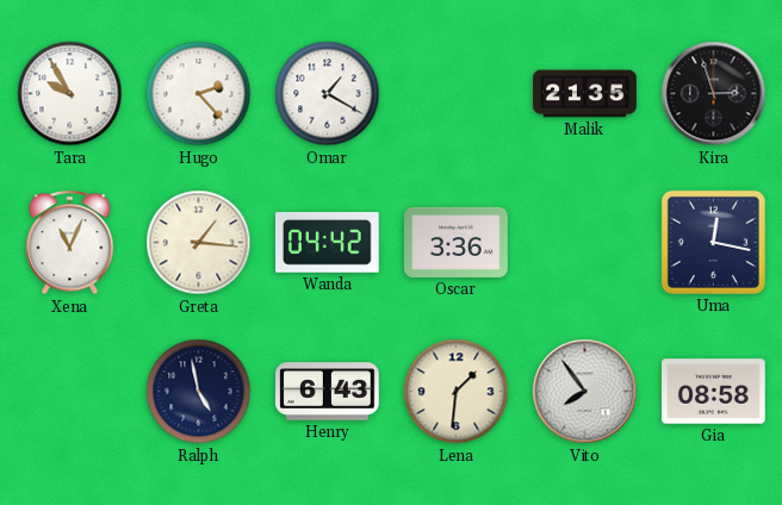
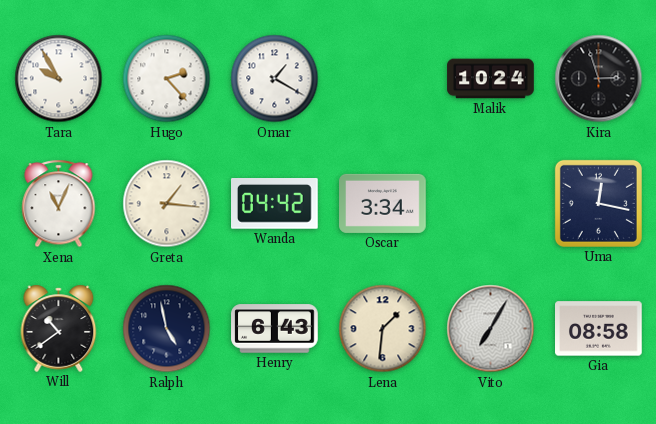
Malik: 21:35 -> 10:24 (491, 79)
Oscar: 3:36 -> 3:34 (383, 203)
Will: none -> 10:39 (59, 328)
Vito: 7:54 -> 7:05 (491, 329)
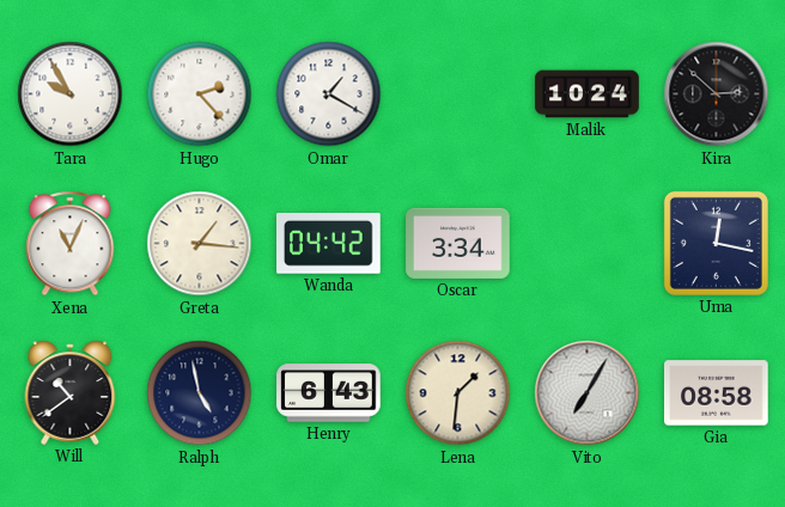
Kira: 2:57 -> 2:52 (717, 94)
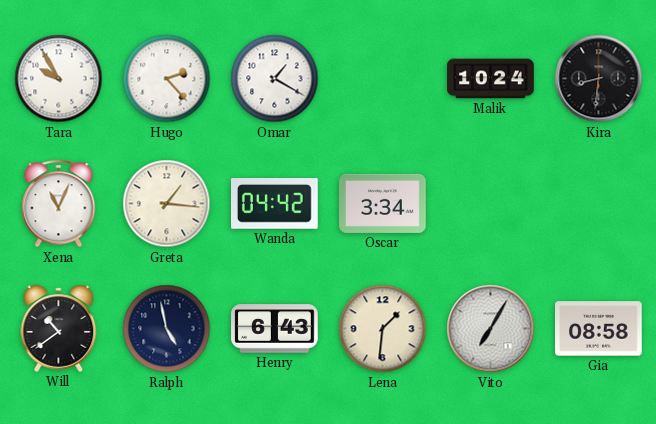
Kira: 2:52 -> 8:31 (599, 79)
Uma: 12:17 -> none (716, 243)
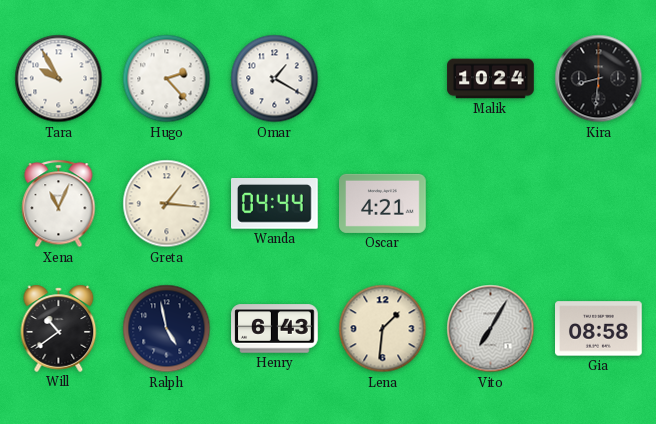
Wanda: 04:42 -> 04:44 (275, 204)
Oscar: 3:34 -> 4:21 (383, 203)
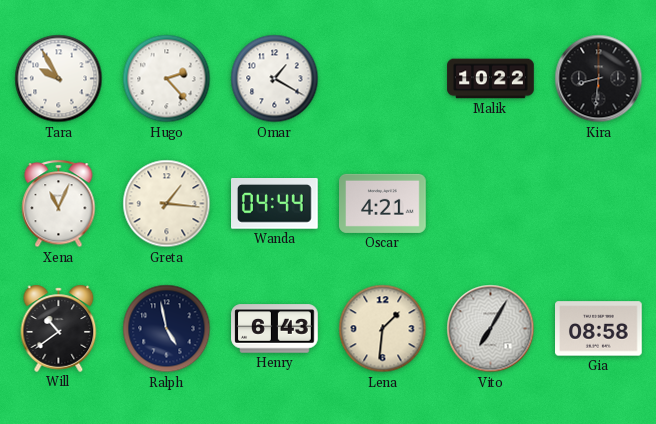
Malik: 10:24 -> 10:22 (491, 79)
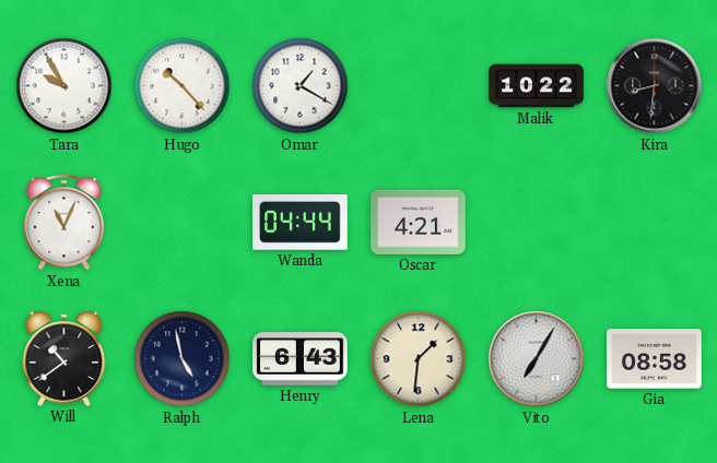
Hugo: 2:23 -> 10:23 (183, 86)
Greta: 1:16 -> none (167, 204)
